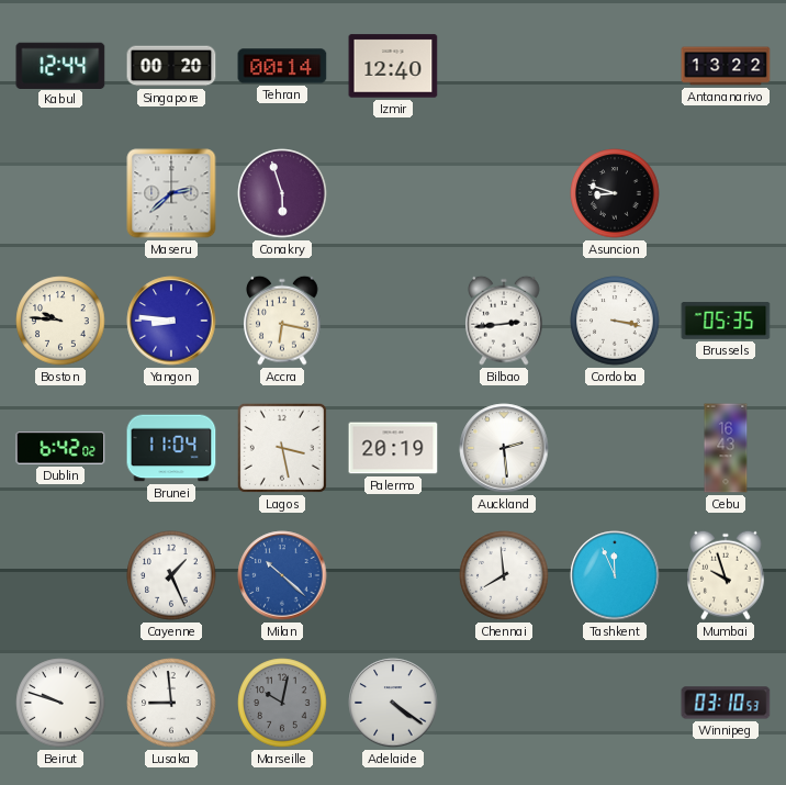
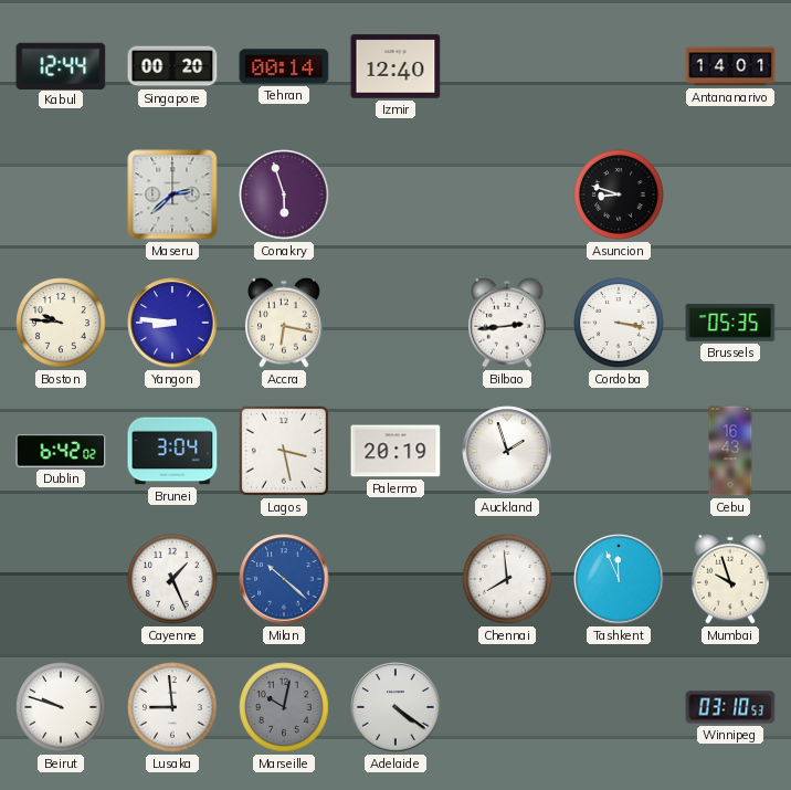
Antananarivo: 13:22 -> 14:01 (730, 66)
Brunei: 11:04 -> 3:04 (172, 451)
Auckland: 2:29 -> 1:57 (507, 451)
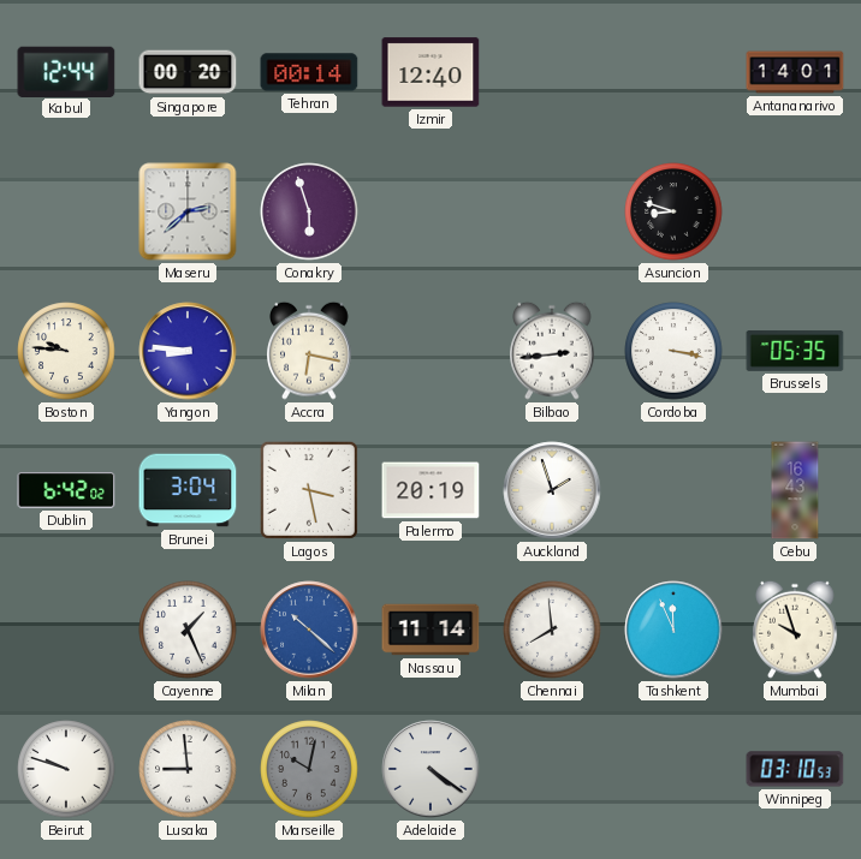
Nassau: none -> 11:14 (430, 630)
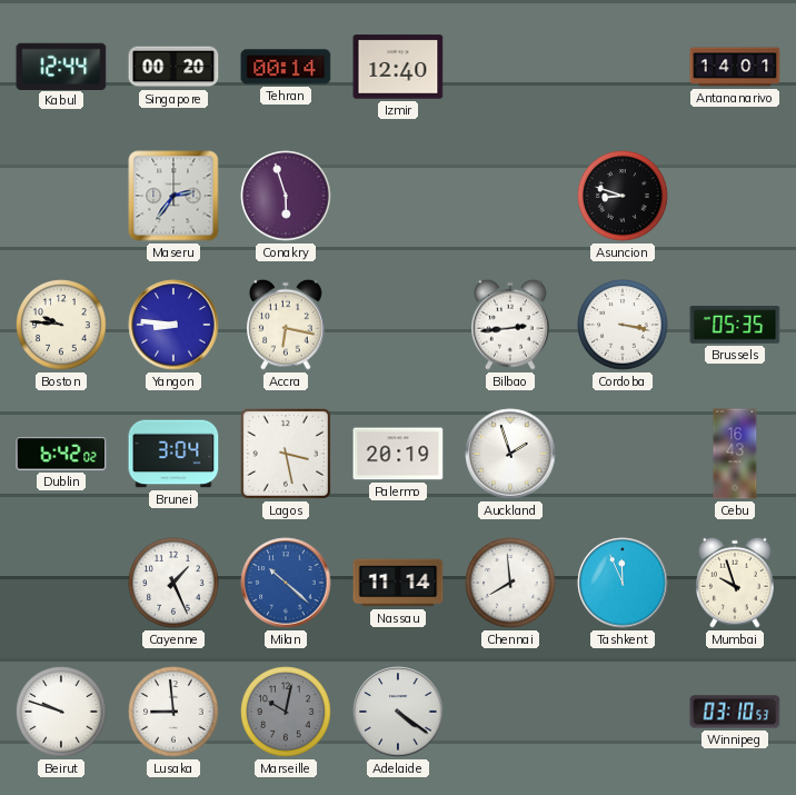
Maseru: 2:38 -> 2:36 (173, 196)
